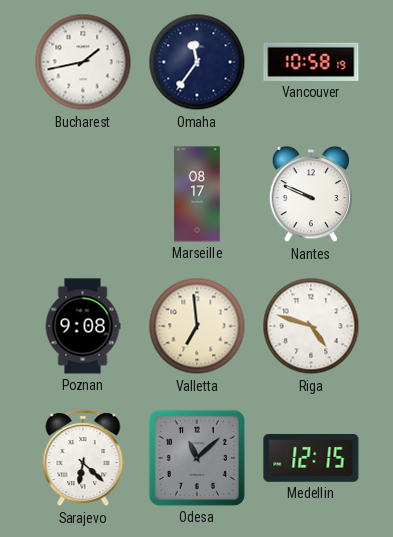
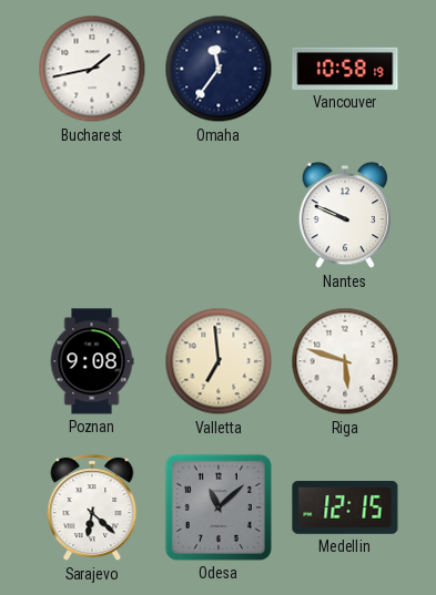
Marseille: 08:17 -> none (197, 194)
Riga: 4:48 -> 5:48 (345, 361)
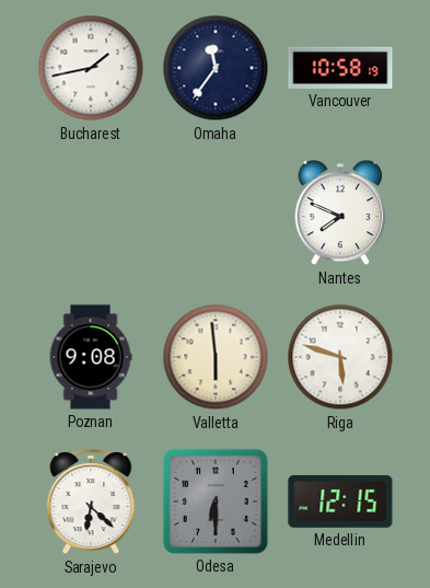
Nantes: 9:49 -> 7:49 (340, 212)
Valletta: 6:59 -> 5:59 (216, 357)
Odesa: 11:08 -> 6:30 (216, 501)
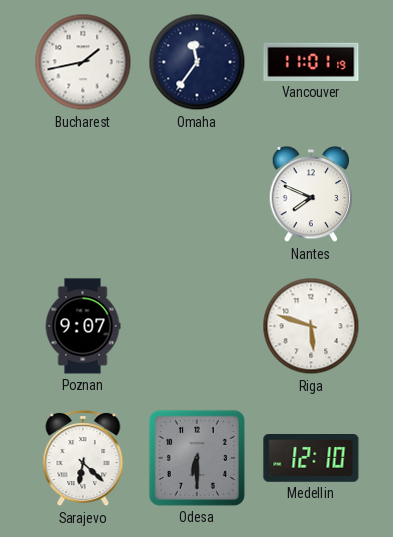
Vancouver: 10:58 -> 11:01 (311, 62)
Poznan: 9:08 -> 9:07 (83, 326)
Valletta: 5:59 -> none (216, 357)
Medellin: 12:15 -> 12:10 (311, 458)
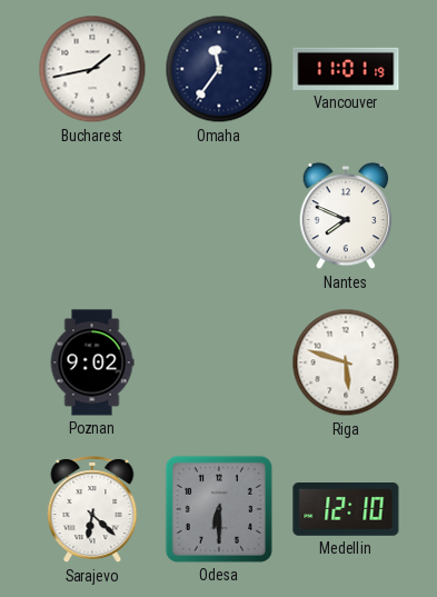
Poznan: 9:07 -> 9:02 (92, 362)
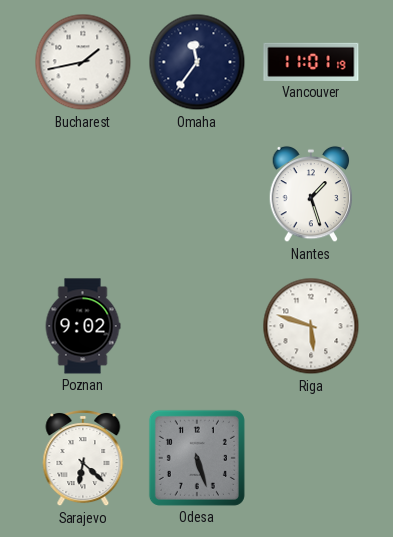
Nantes: 7:49 -> 1:27 (311, 194)
Odesa: 6:30 -> 5:27 (197, 458)
Medellin: 12:10 -> none (346, 509)
